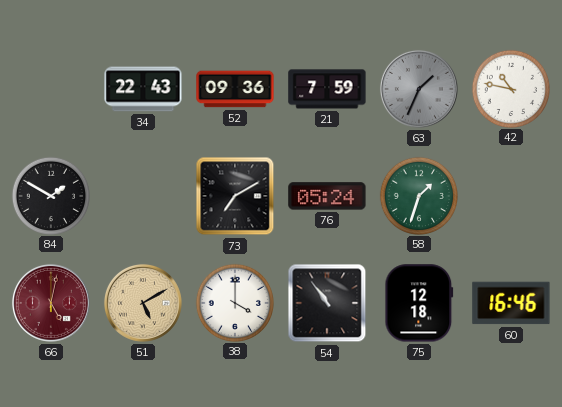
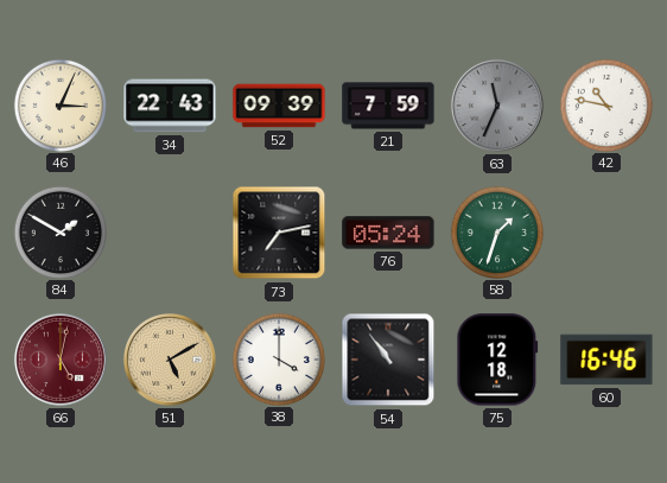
46: none -> 3:04 (59, 104)
52: 09:36 -> 09:39 (279, 106)
63: 1:34 -> 11:34 (497, 106)
73: 7:10 -> 7:13 (279, 233)
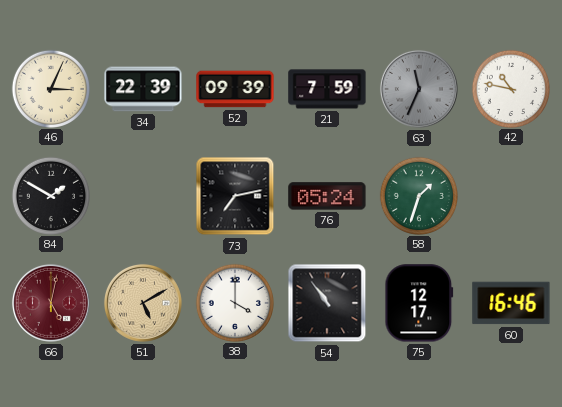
34: 22:43 -> 22:39 (143, 89)
75: 12:18 -> 12:17 (419, 303)
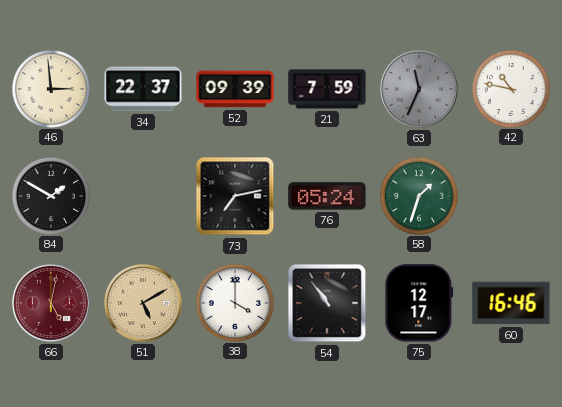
46: 3:04 -> 2:59 (50, 88)
34: 22:39 -> 22:37 (143, 89)
